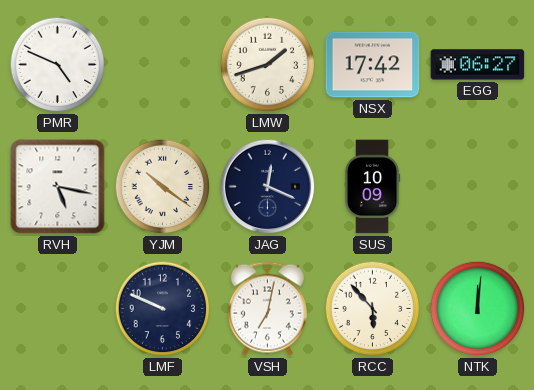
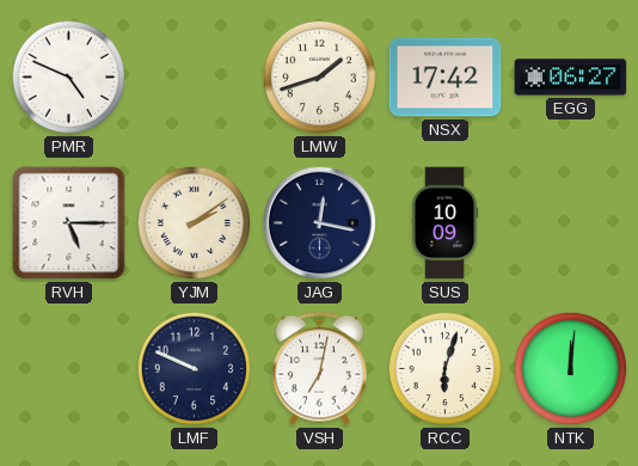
RVH: 5:17 -> 5:15 (69, 223)
YJM: 10:21 -> 2:09 (195, 223)
JAG: 12:19 -> 12:17 (320, 223)
RCC: 5:53 -> 6:03 (446, 369)
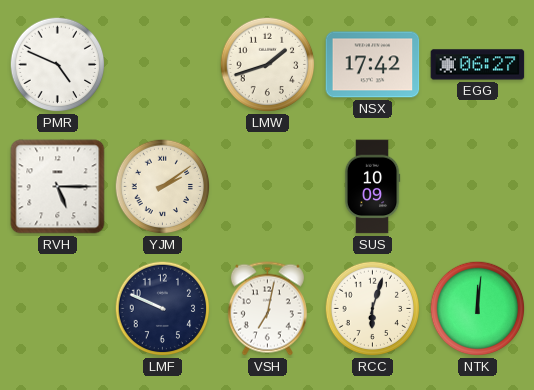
JAG: 12:17 -> none (320, 223)
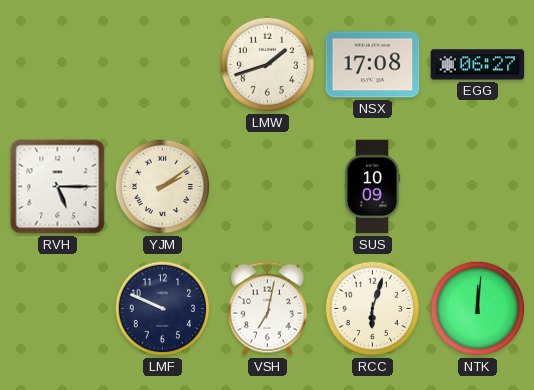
PMR: 4:49 -> none (58, 65)
NSX: 17:42 -> 17:08 (373, 65)
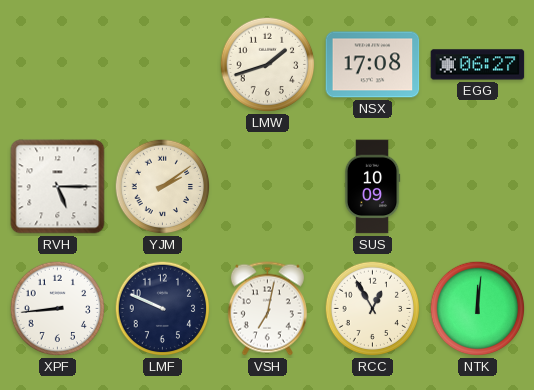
XPF: none -> 8:44 (58, 309)
RCC: 6:03 -> 12:55 (373, 309)
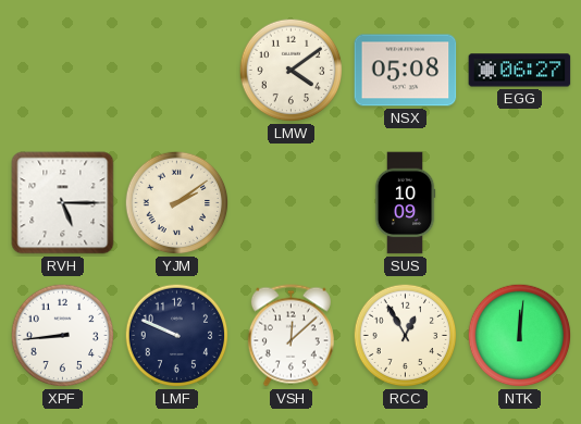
LMW: 1:42 -> 4:09 (292, 71)
NSX: 17:08 -> 05:08 (406, 71)
VSH: 7:02 -> 12:08 (290, 336)
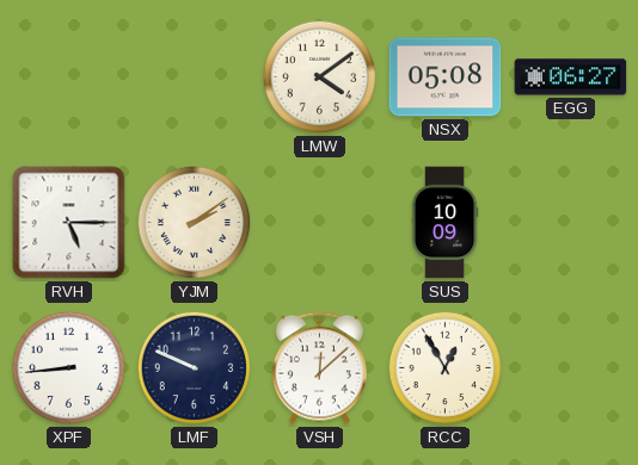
NTK: 12:01 -> none (520, 336)
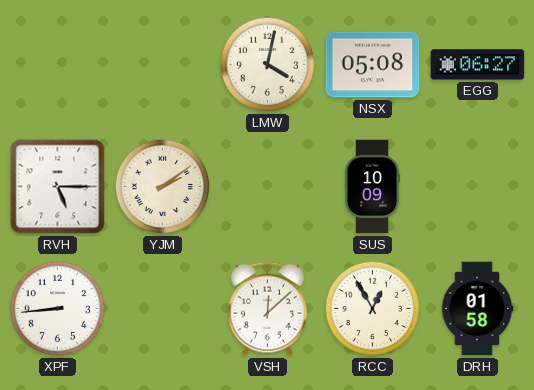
LMW: 4:09 -> 4:02 (268, 65)
LMF: 9:49 -> none (195, 368)
DRH: none -> 01:58 (477, 309)
